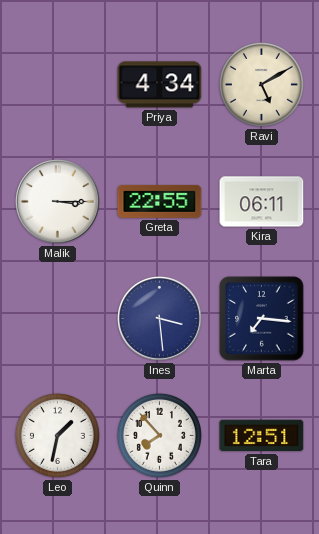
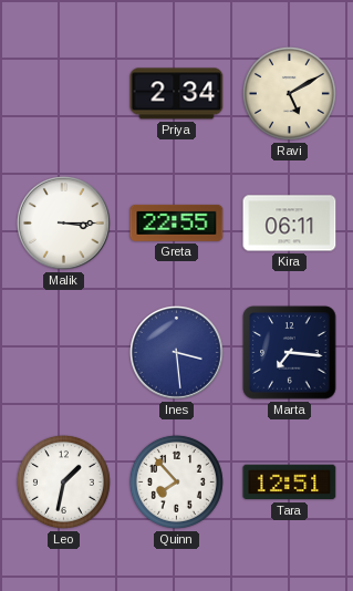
Priya: 4:34 -> 2:34 (177, 94)
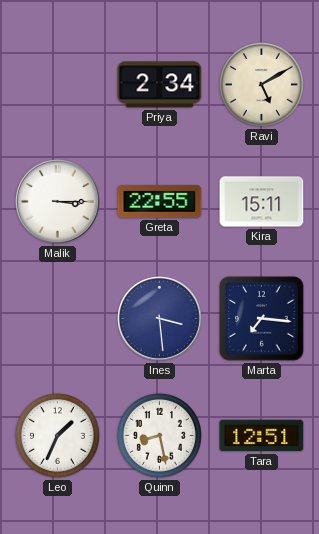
Kira: 06:11 -> 15:11 (262, 202)
Leo: 1:32 -> 1:34 (57, 435)
Quinn: 7:53 -> 8:28 (159, 435)
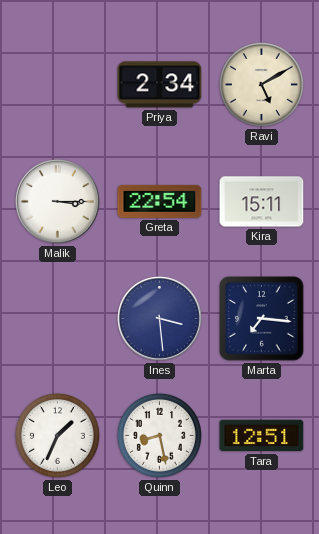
Greta: 22:55 -> 22:54 (160, 201)
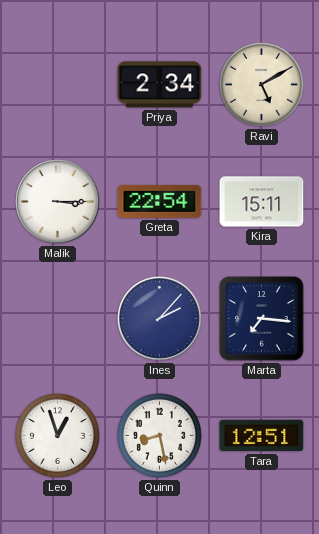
Ines: 3:29 -> 2:07 (160, 319)
Leo: 1:34 -> 12:57 (57, 435)
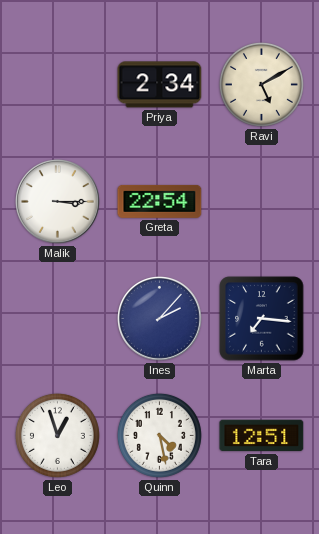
Kira: 15:11 -> none (262, 202)
Quinn: 8:28 -> 4:28 (159, 435)
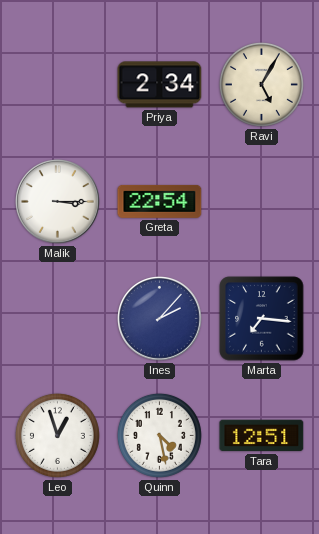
Ravi: 5:10 -> 5:05 (261, 84)
